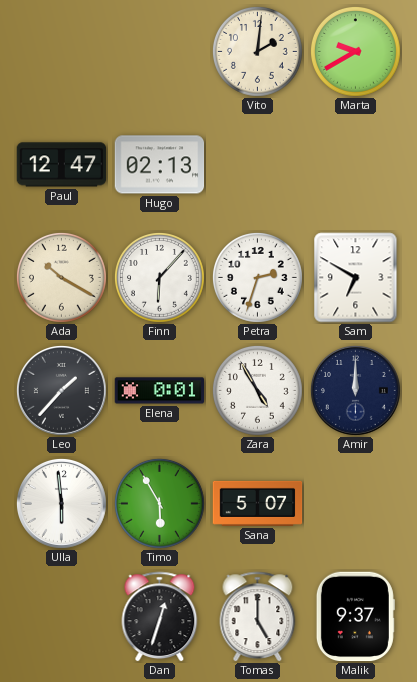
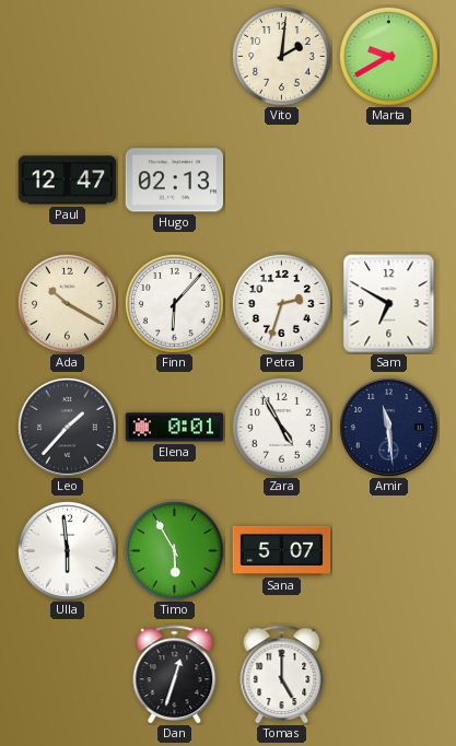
Amir: 12:00 -> 11:29 (388, 427)
Malik: 9:37 -> none (355, 617)
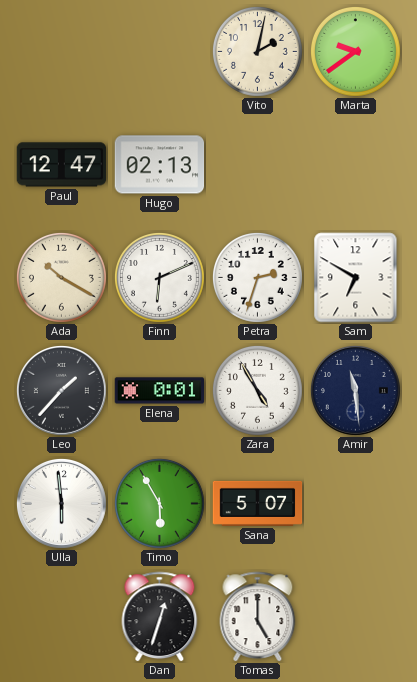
Vito: 2:01 -> 2:02 (258, 52)
Marta: 9:40 -> 9:39 (356, 52)
Finn: 6:07 -> 6:11 (160, 278)
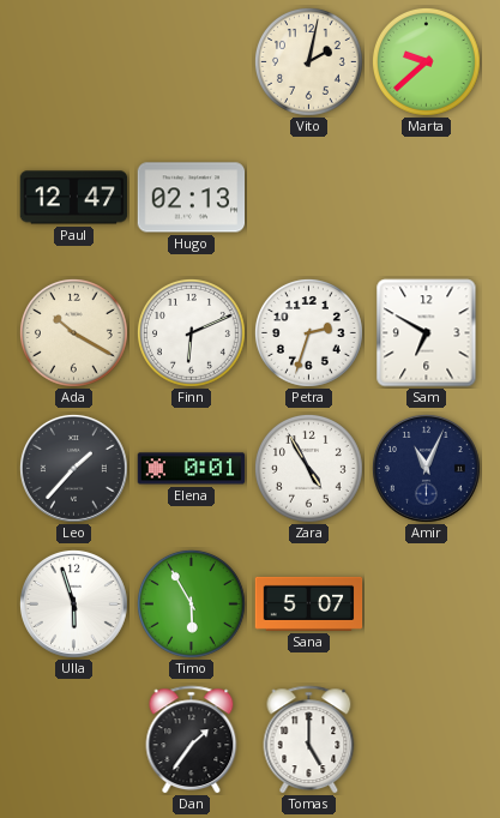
Marta: 9:39 -> 9:38 (427, 62)
Amir: 11:29 -> 11:04 (426, 468)
Ulla: 5:59 -> 5:57 (73, 603)
Dan: 12:33 -> 1:36 (192, 740)
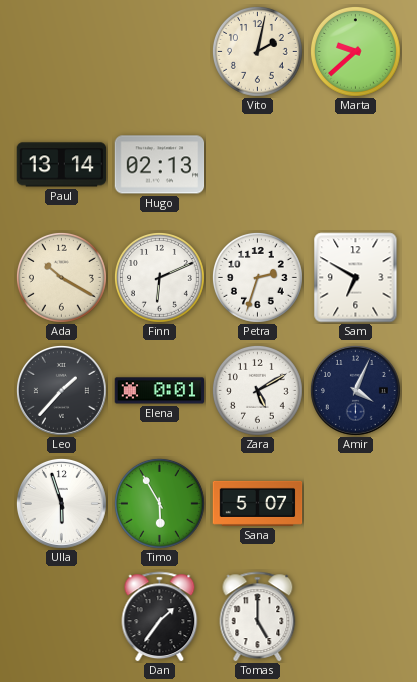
Paul: 12:47 -> 13:14 (62, 165)
Zara: 4:55 -> 5:10 (258, 391)
Amir: 11:04 -> 4:04 (355, 390)
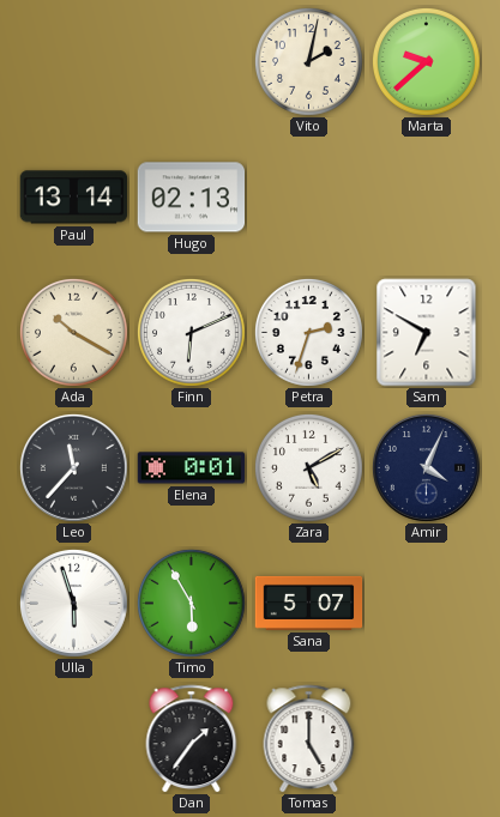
Leo: 1:37 -> 11:37 (73, 467)
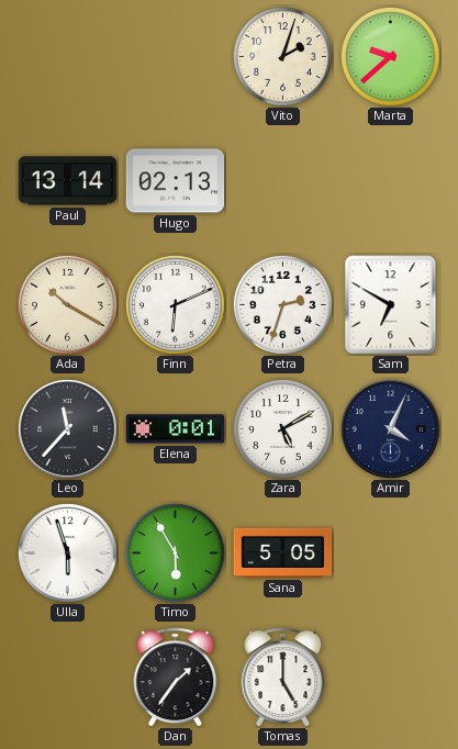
Vito: 2:02 -> 2:03 (283, 57)
Sana: 5:07 -> 5:05 (283, 552)
